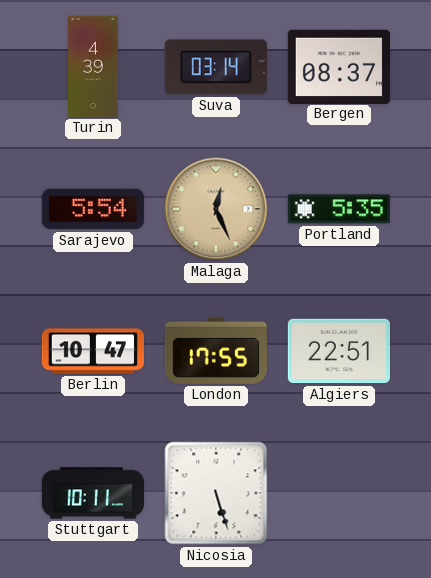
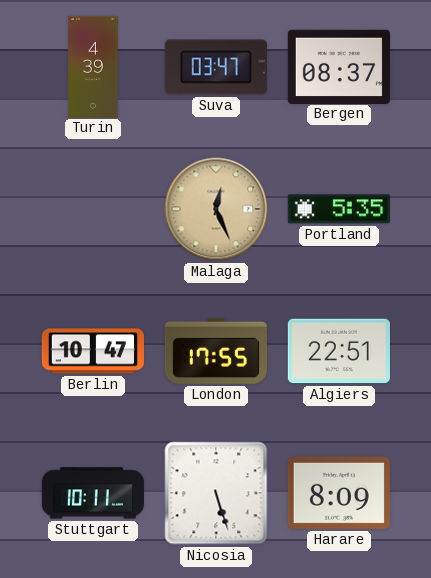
Suva: 03:14 -> 03:47 (216, 67)
Sarajevo: 5:54 -> none (93, 209)
Harare: none -> 8:09 (339, 493)
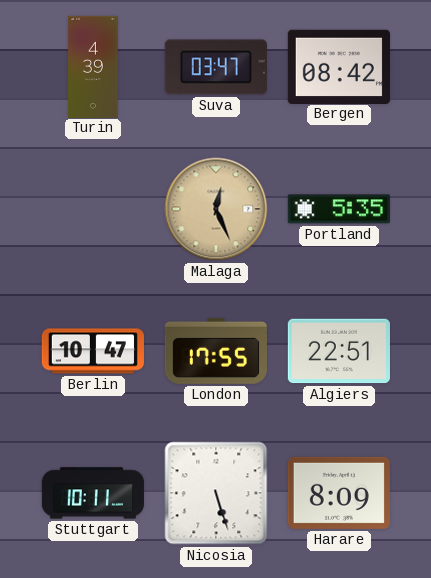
Bergen: 08:37 -> 08:42 (339, 66)
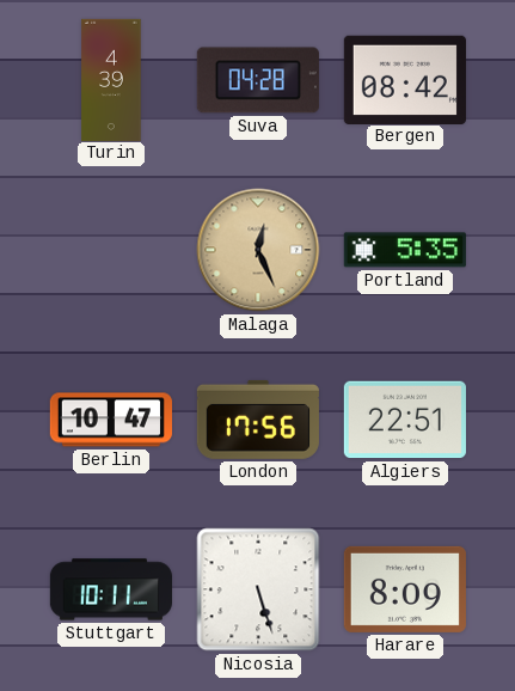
Suva: 03:47 -> 04:28 (258, 80)
London: 17:55 -> 17:56 (258, 420)
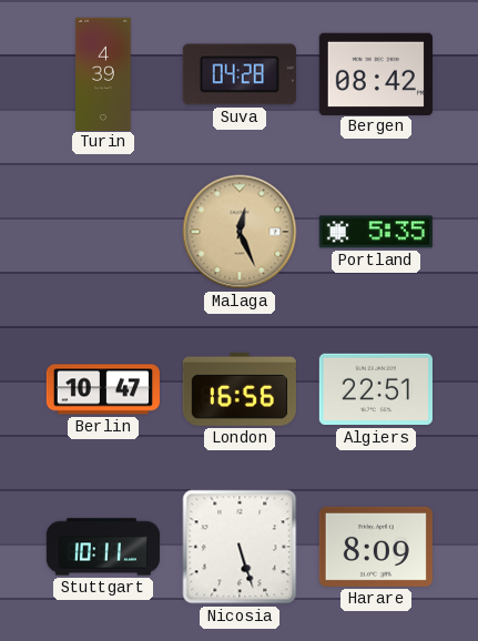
London: 17:56 -> 16:56 (240, 389)
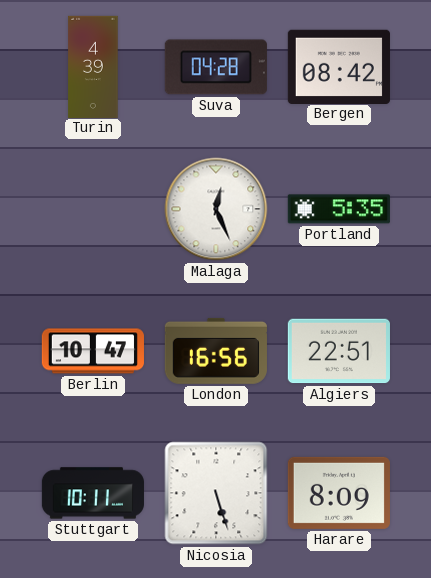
Malaga dial: champagne -> white (216, 209)
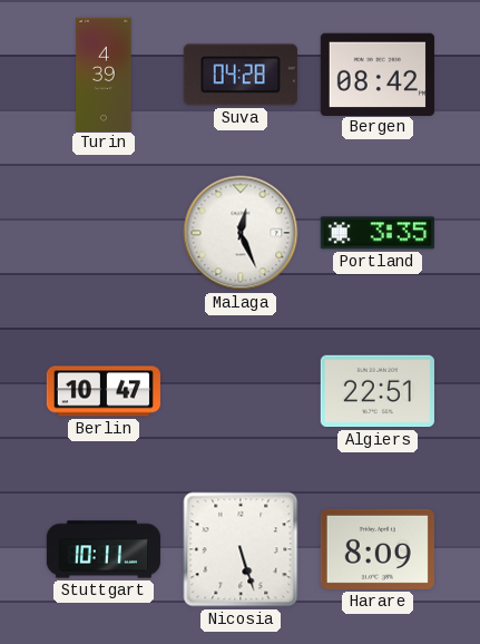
Portland: 5:35 -> 3:35 (378, 233)
London: 16:56 -> none (216, 351)
